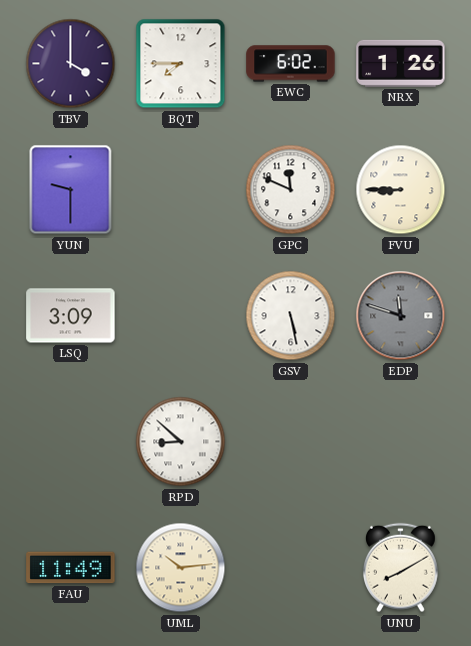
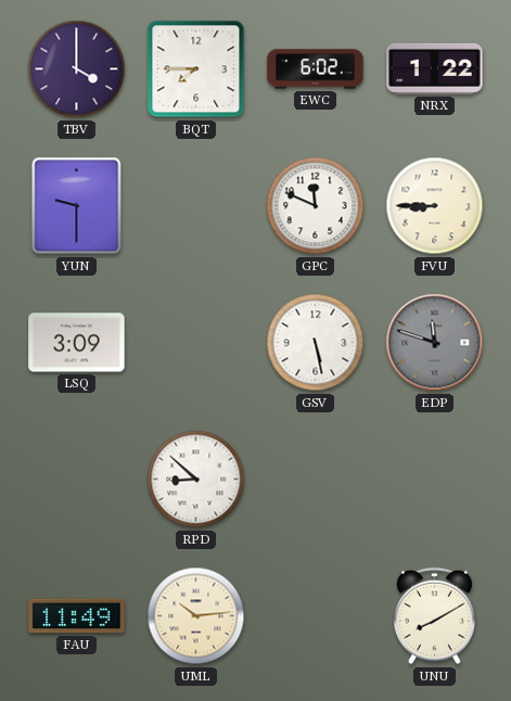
NRX: 1:26 -> 1:22 (435, 68)
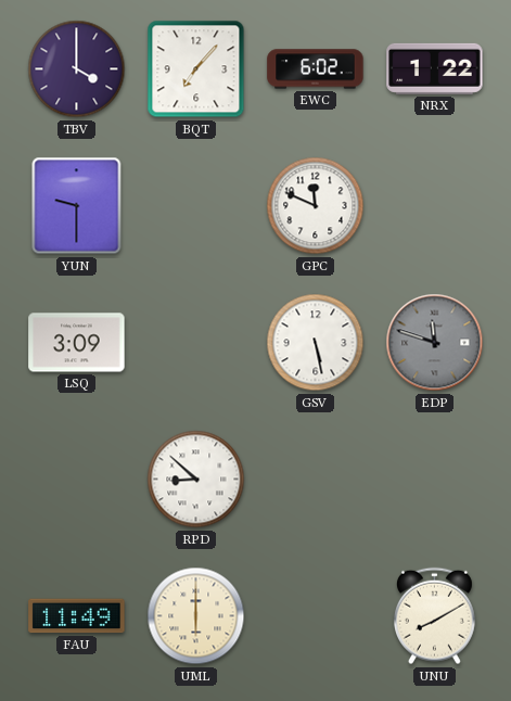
BQT: 7:45 -> 7:07 (196, 69)
FVU: 8:45 -> none (435, 206)
UML: 10:14 -> 6:00 (196, 616)
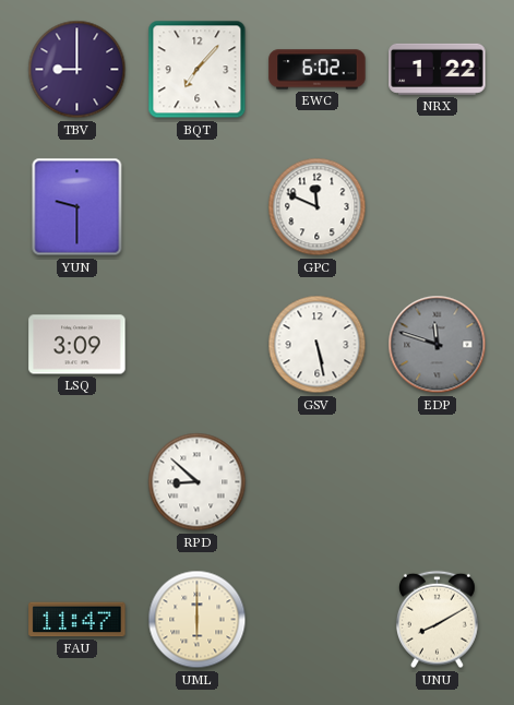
TBV: 4:00 -> 9:00 (77, 70)
FAU: 11:49 -> 11:47 (77, 620)
